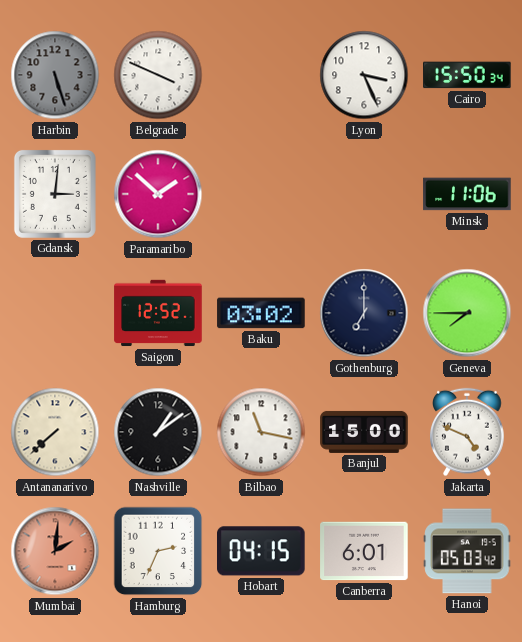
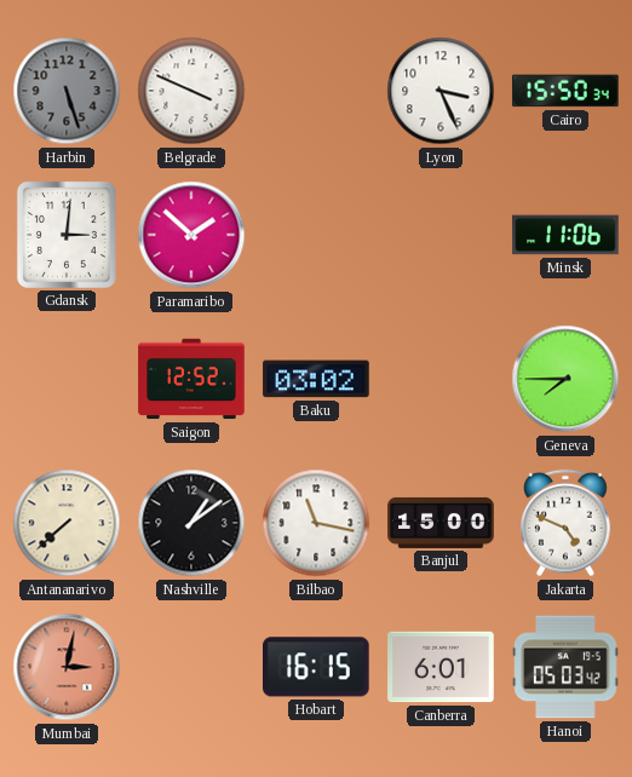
Gothenburg: 7:00 -> none (364, 313)
Mumbai: 2:01 -> 3:02 (67, 667)
Hamburg: 2:34 -> none (158, 551)
Hobart: 04:15 -> 16:15 (317, 667)
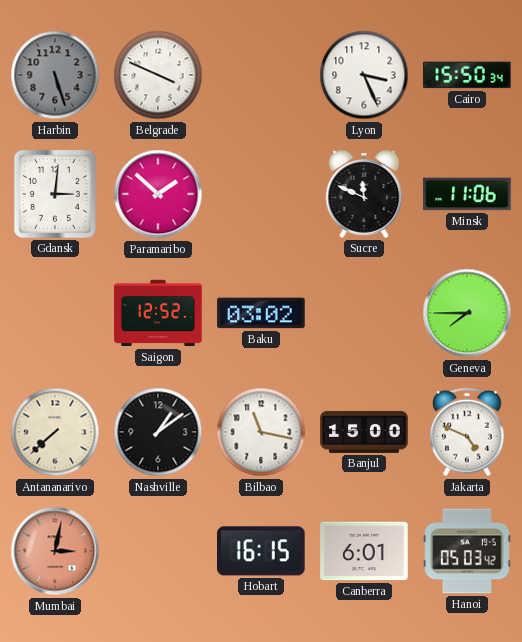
Sucre: none -> 11:49 (364, 195)
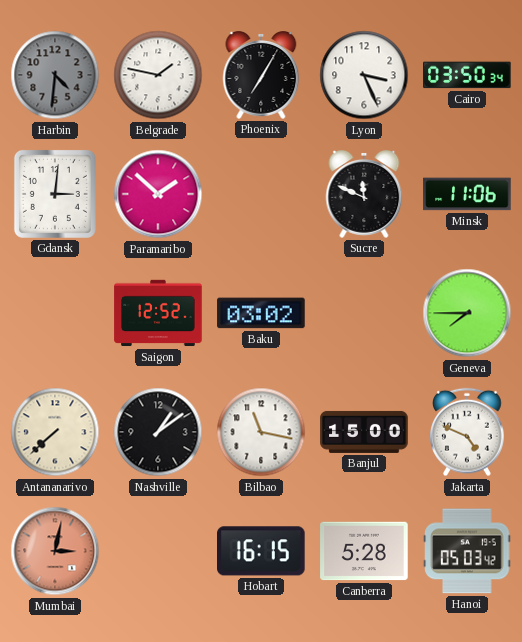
Harbin: 5:27 -> 4:31 (55, 75)
Belgrade: 3:49 -> 1:47 (158, 75)
Phoenix: none -> 7:05 (261, 76)
Cairo: 15:50 -> 03:50 (467, 75)
Canberra: 6:01 -> 5:28 (364, 551)
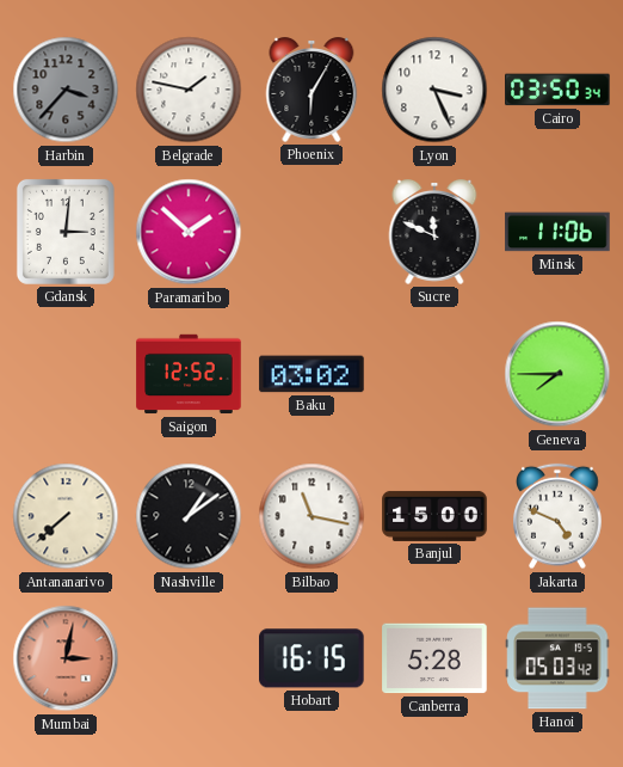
Harbin: 4:31 -> 3:37 (66, 90)
Phoenix: 7:05 -> 6:05 (311, 91)
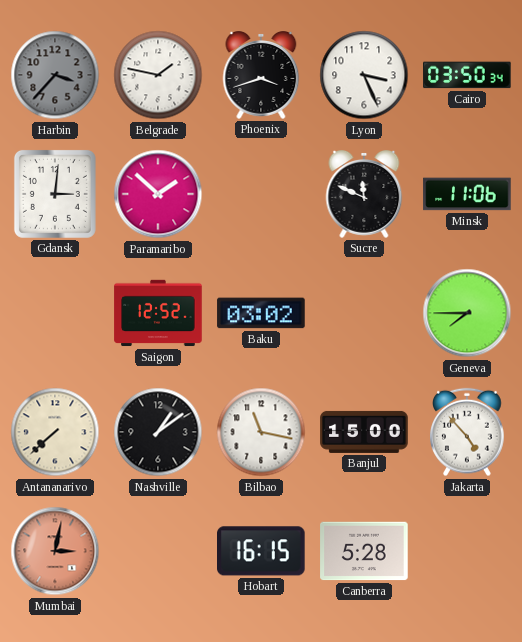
Phoenix: 6:05 -> 3:42 (261, 76)
Jakarta: 4:49 -> 4:53 (468, 432)
Hanoi: 05:03 -> none (557, 658)
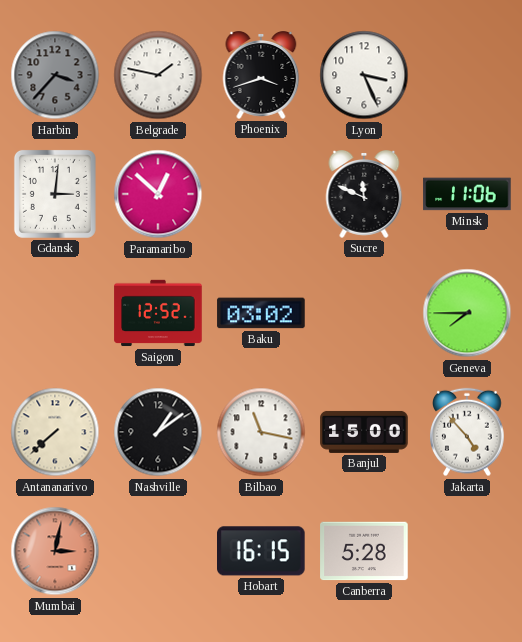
Cairo: 03:50 -> none (467, 75)
Paramaribo: 1:52 -> 12:52 (158, 194)
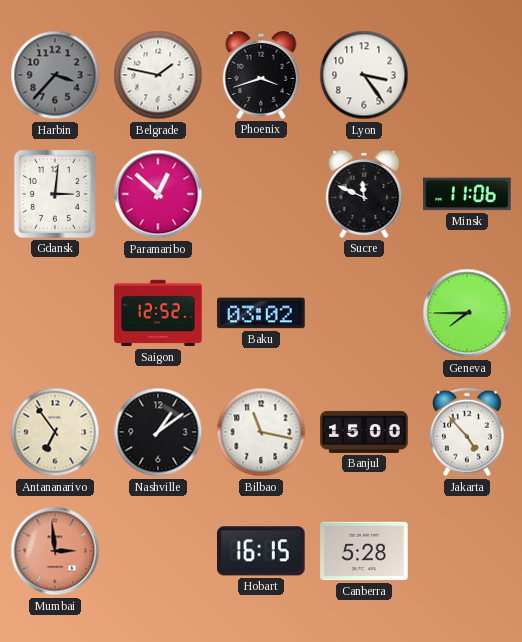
Lyon: 3:26 -> 3:24 (364, 75)
Antananarivo: 7:38 -> 6:54 (55, 432)
Mumbai: 3:02 -> 2:59 (55, 551)
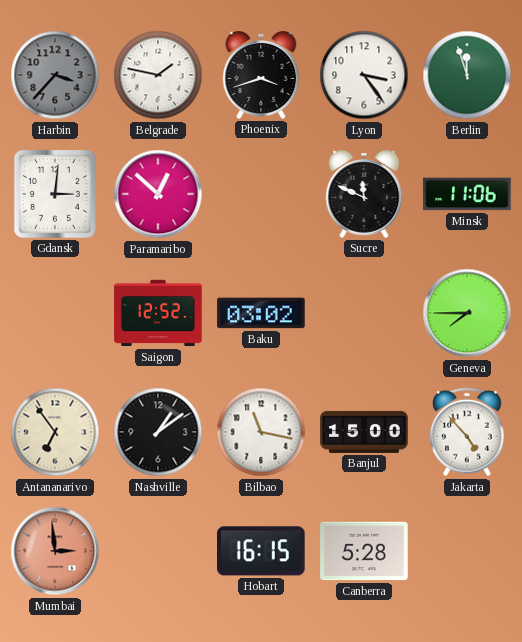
Berlin: none -> 11:57 (467, 75)
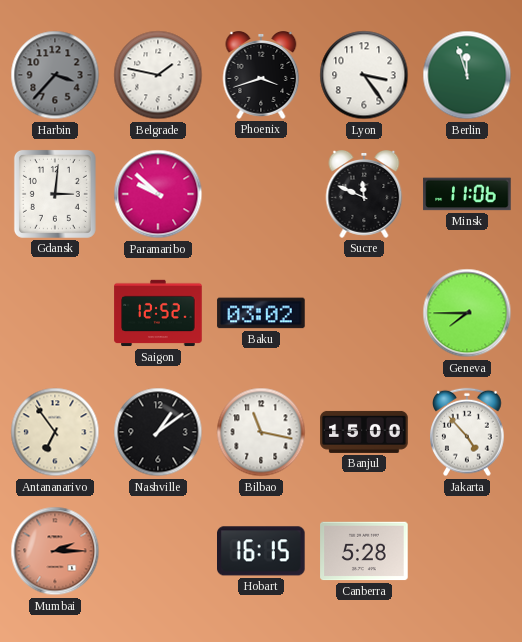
Paramaribo: 12:52 -> 9:52 (158, 194)
Mumbai: 2:59 -> 2:15 (55, 551)
